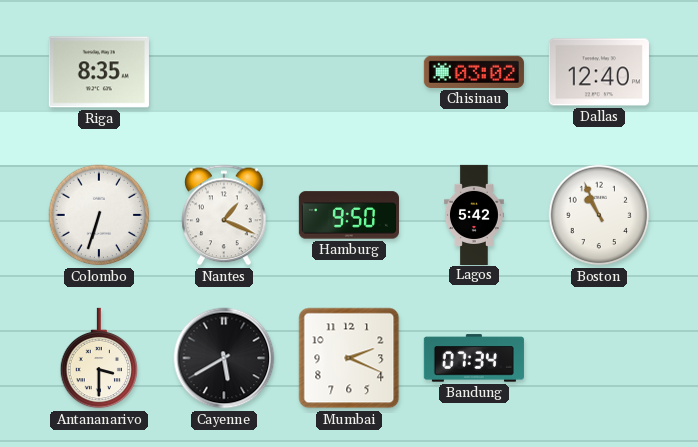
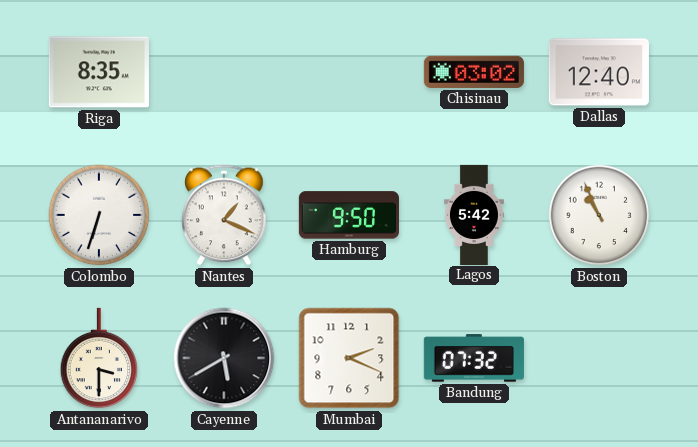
Bandung: 07:34 -> 07:32 (474, 358)
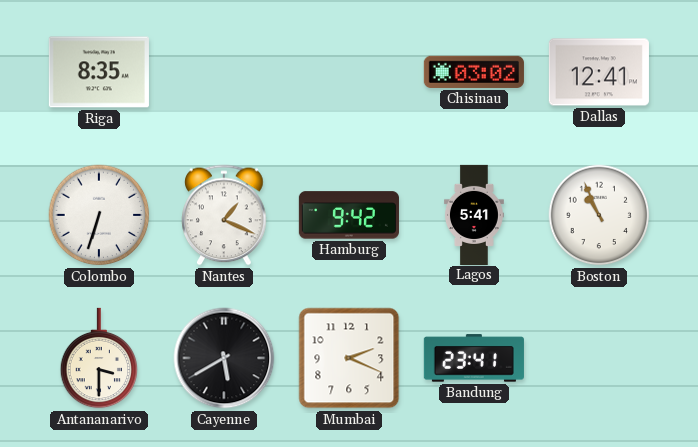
Dallas: 12:40 -> 12:41 (599, 72)
Hamburg: 9:50 -> 9:42 (349, 215)
Lagos: 5:42 -> 5:41 (474, 214)
Bandung: 07:32 -> 23:41 (474, 358)
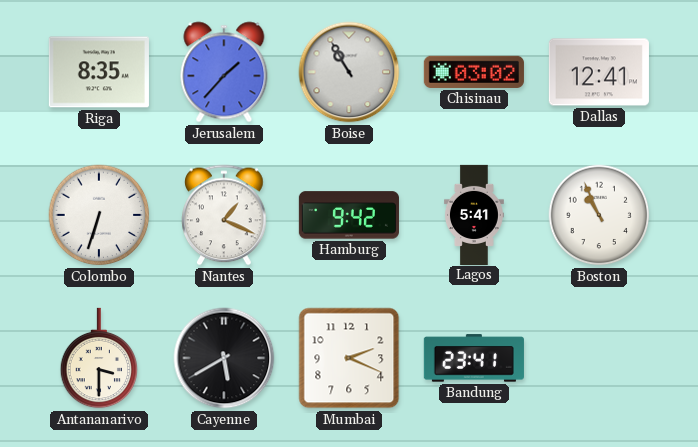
Jerusalem: none -> 1:37 (224, 72)
Boise: none -> 10:55 (349, 72)
